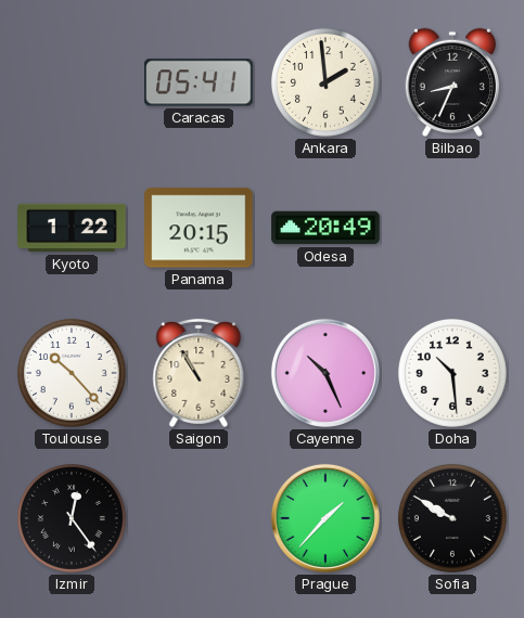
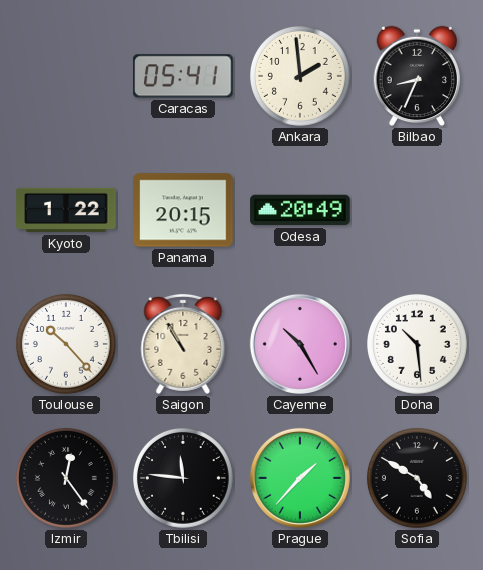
Cayenne: 10:26 -> 10:25 (300, 344)
Tbilisi: none -> 11:46 (183, 478)
Sofia: 9:50 -> 4:50 (417, 478)
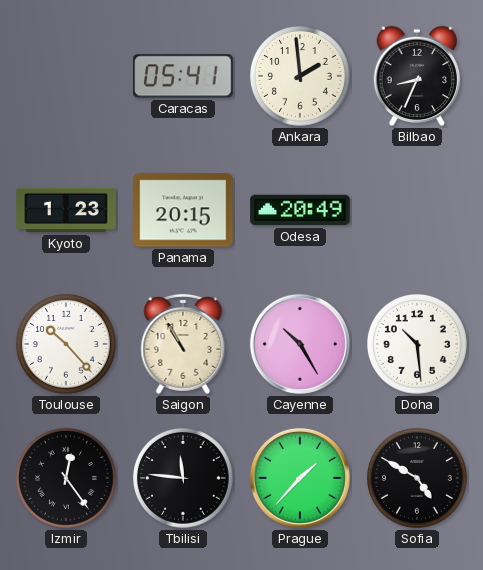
Kyoto: 1:22 -> 1:23 (66, 210)
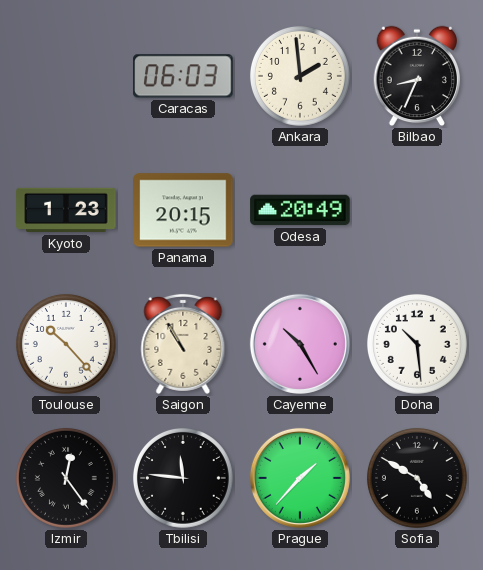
Caracas: 05:41 -> 06:03 (183, 76)
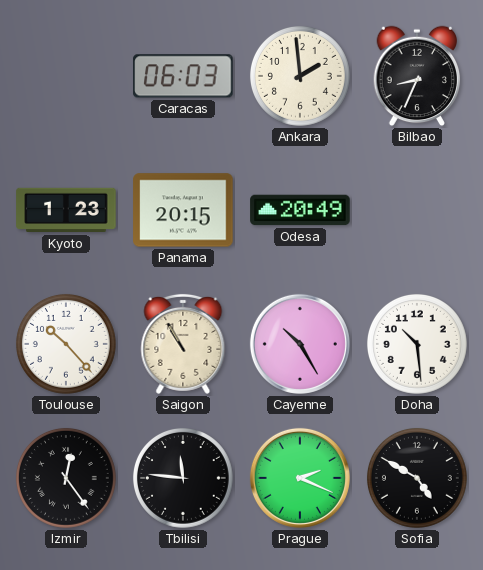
Prague: 1:37 -> 2:19 (300, 478)
